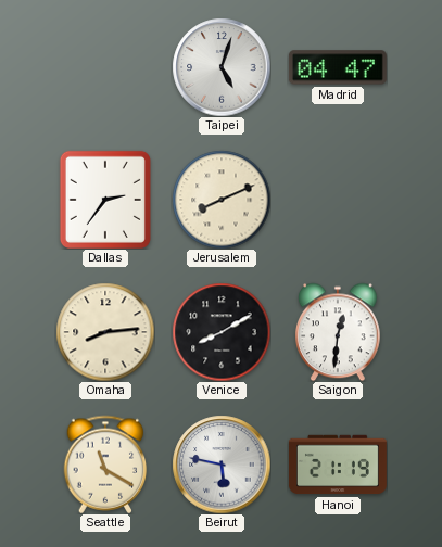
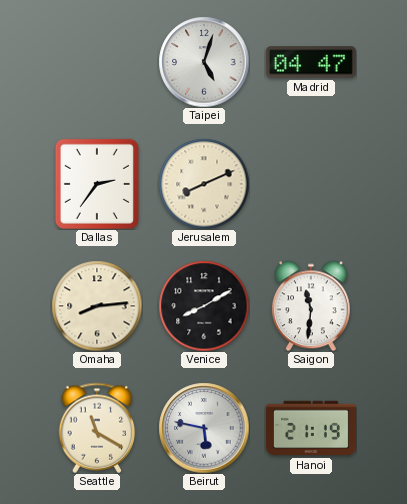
Saigon: 12:31 -> 11:31 (311, 306)
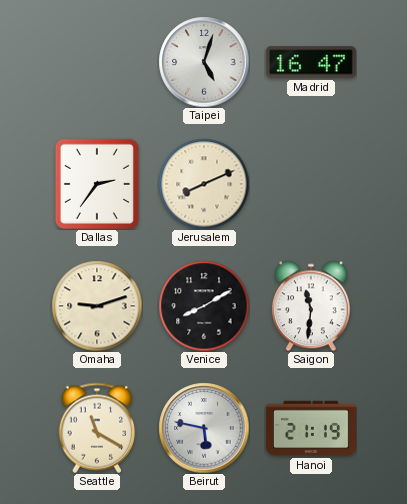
Madrid: 04:47 -> 16:47 (311, 62)
Omaha: 8:14 -> 9:12 (97, 306)
